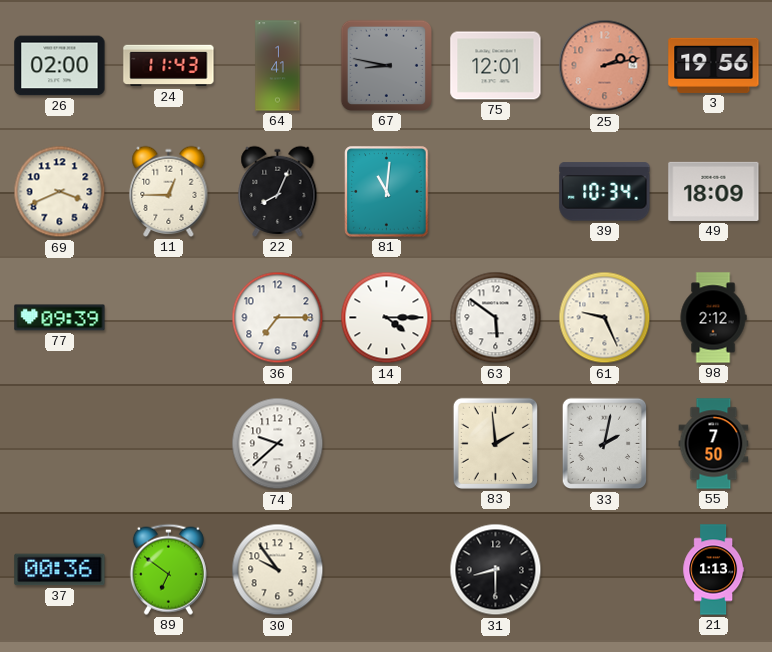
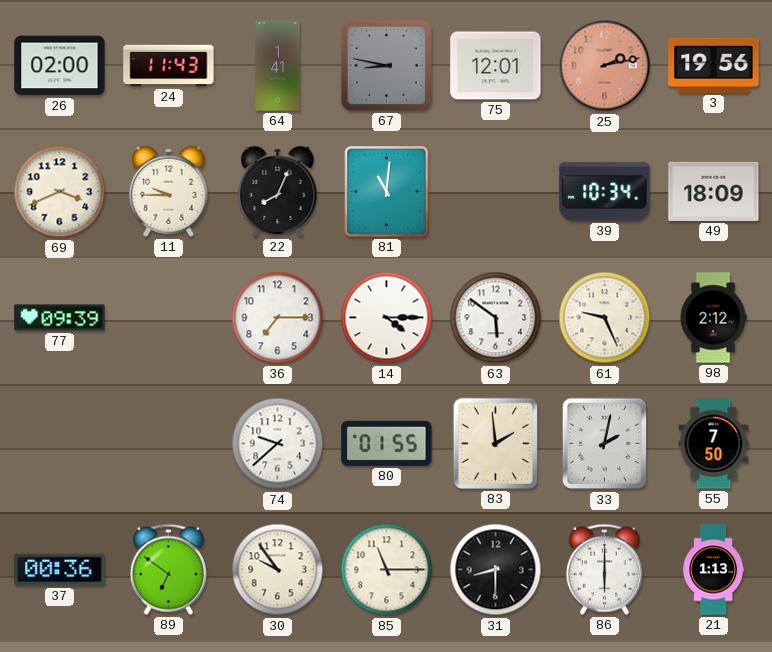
11: 12:45 -> 9:45 (169, 191)
80: none -> 01:55 (387, 443)
85: none -> 11:15 (387, 570)
86: none -> 6:00 (604, 569)
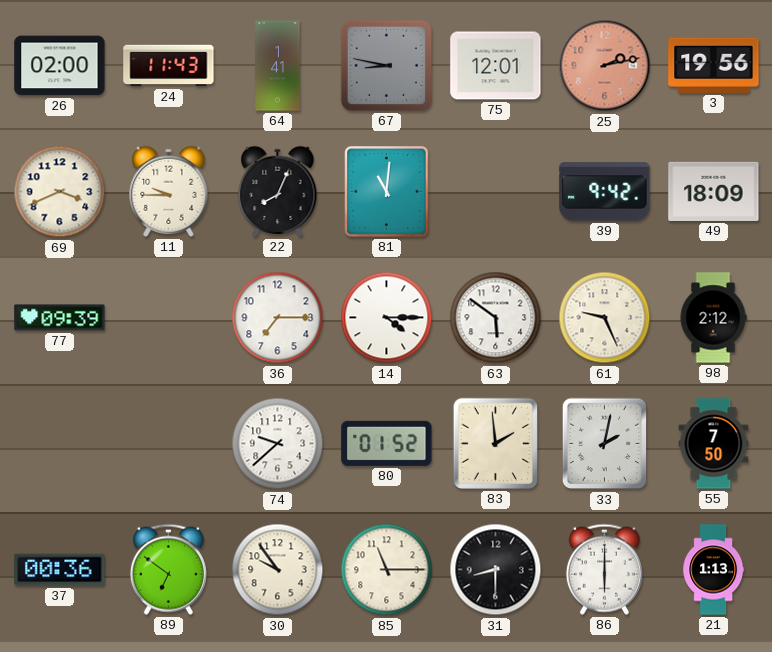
39: 10:34 -> 9:42 (605, 192)
80: 01:55 -> 01:52 (387, 443)
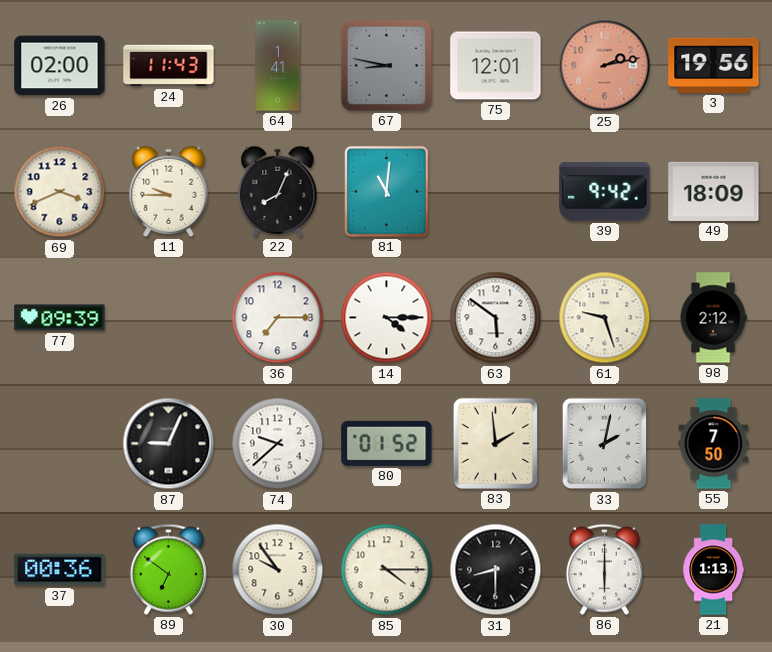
61: 9:26 -> 9:27 (605, 318)
87: none -> 9:04 (169, 444)
85: 11:15 -> 4:15 (387, 570)
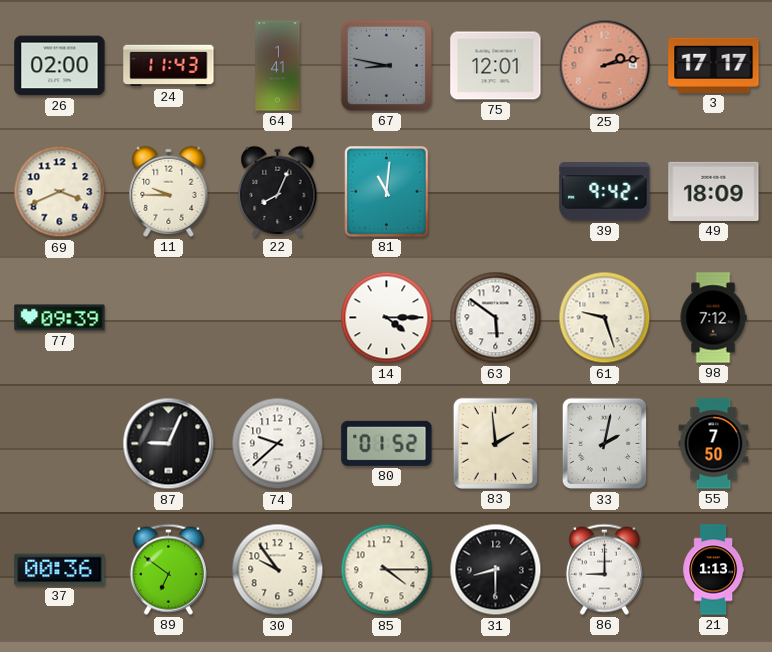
3: 19:56 -> 17:17 (714, 65)
36: 7:15 -> none (278, 318)
98: 2:12 -> 7:12 (713, 318)
86: 6:00 -> 9:00 (604, 569)
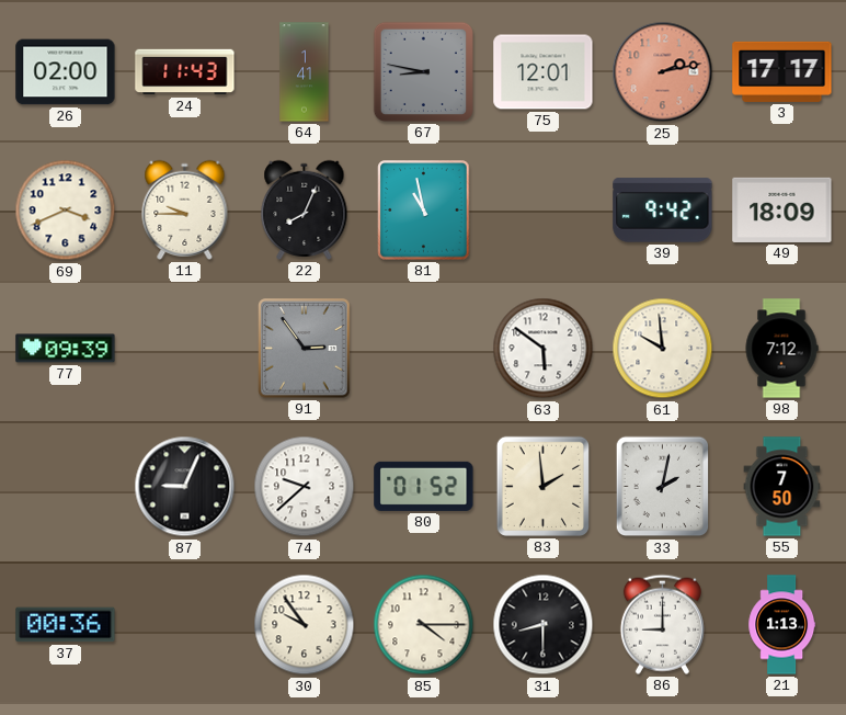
81: 11:01 -> 10:58 (424, 211)
91: none -> 2:54 (305, 349)
14: 4:15 -> none (387, 318)
61: 9:27 -> 9:59 (663, 349)
89: 6:51 -> none (168, 569)
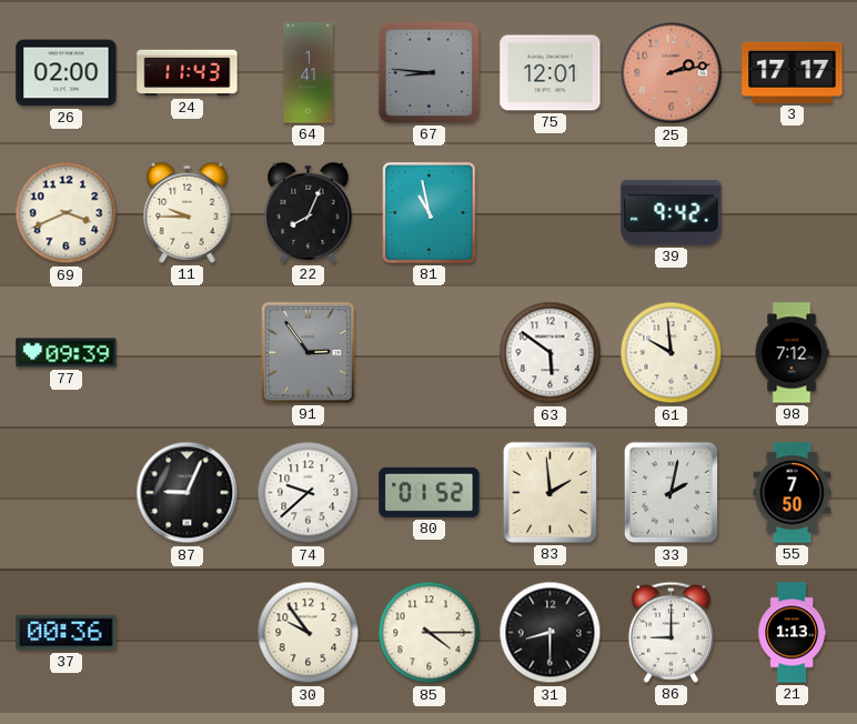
67: 8:47 -> 8:46 (428, 72)
49: 18:09 -> none (782, 209)
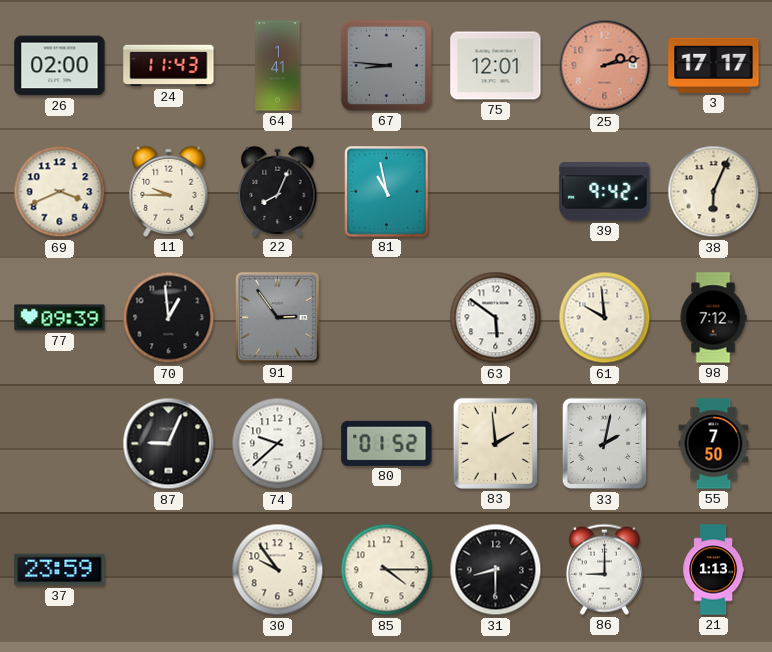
38: none -> 6:04 (714, 192)
70: none -> 12:59 (169, 318)
37: 00:36 -> 23:59 (60, 570)
